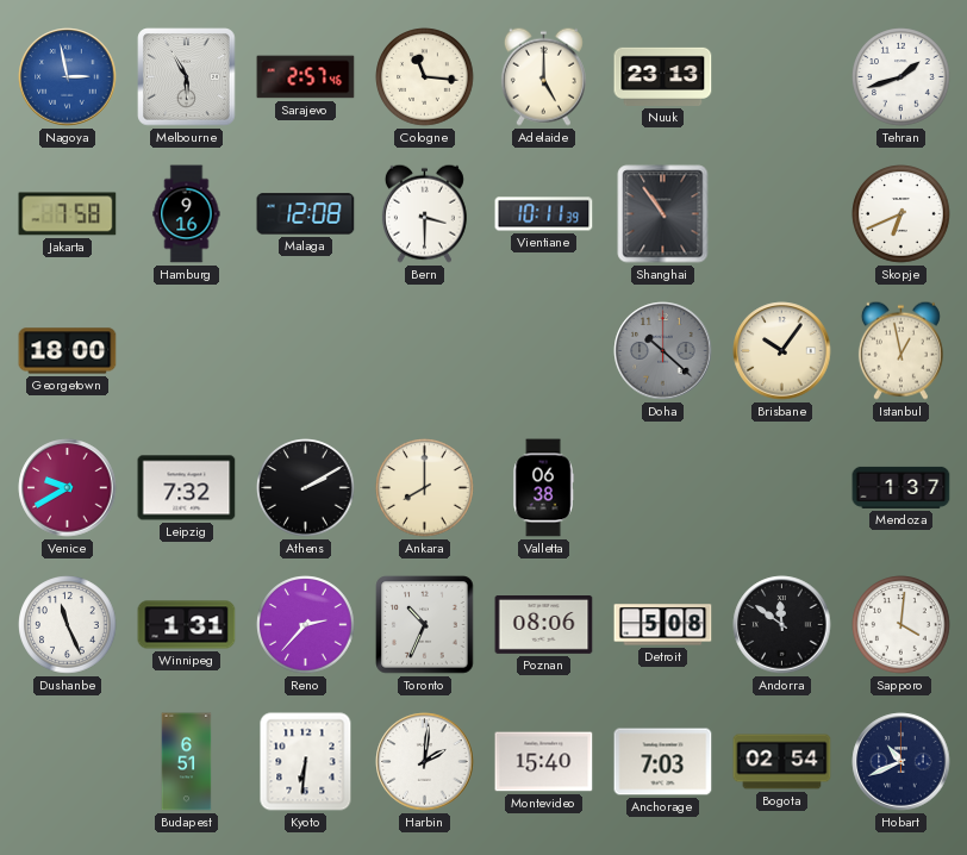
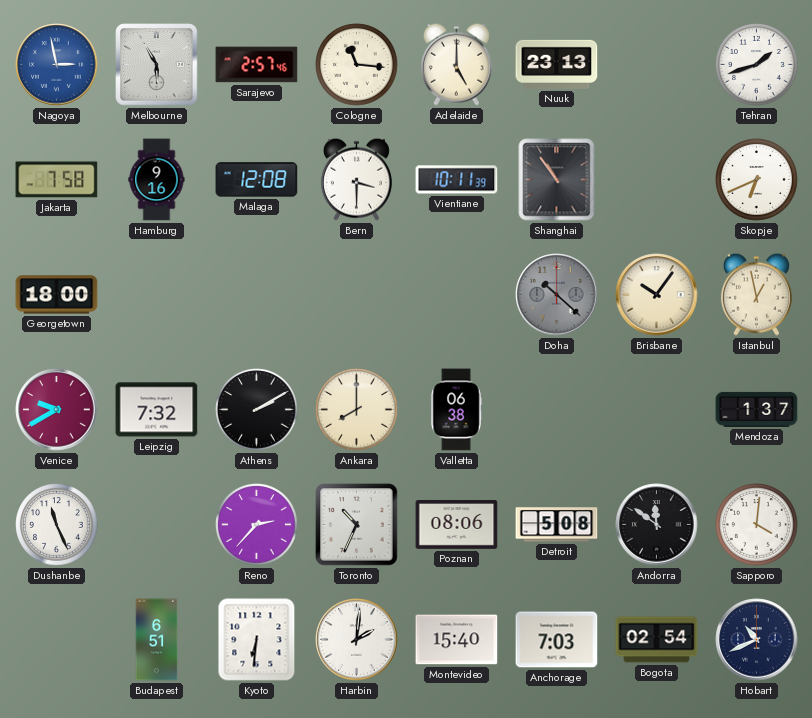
Winnipeg: 1:31 -> none (187, 625)
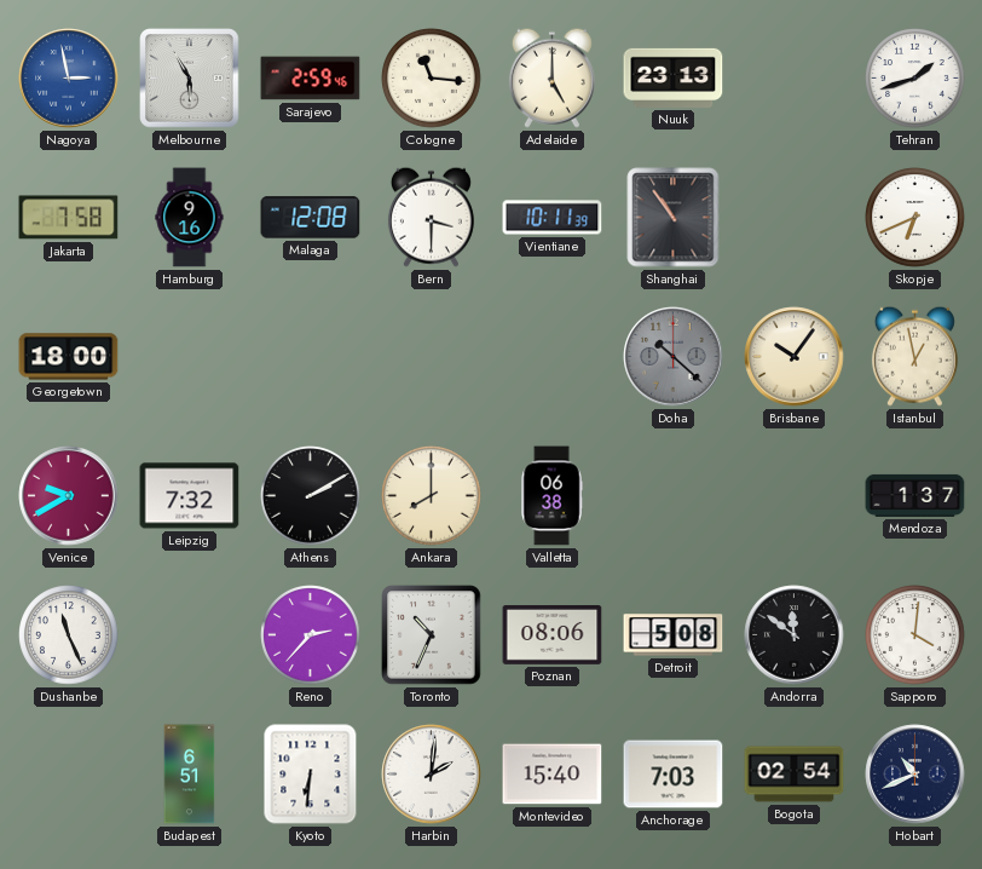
Sarajevo: 2:57 -> 2:59 (311, 79)
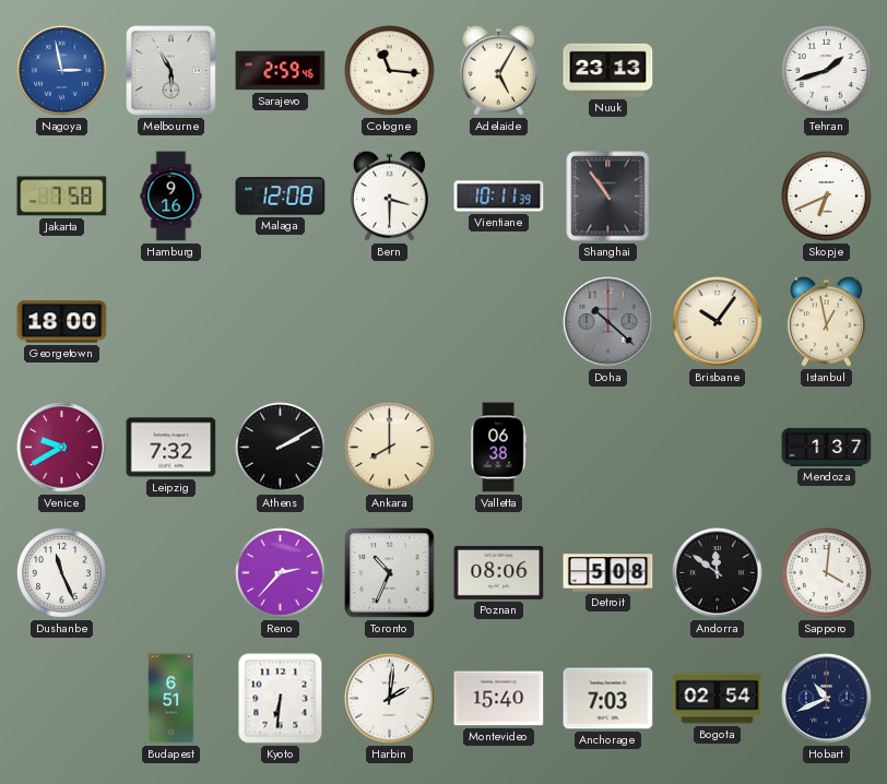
Adelaide: 5:00 -> 5:05 (498, 70)
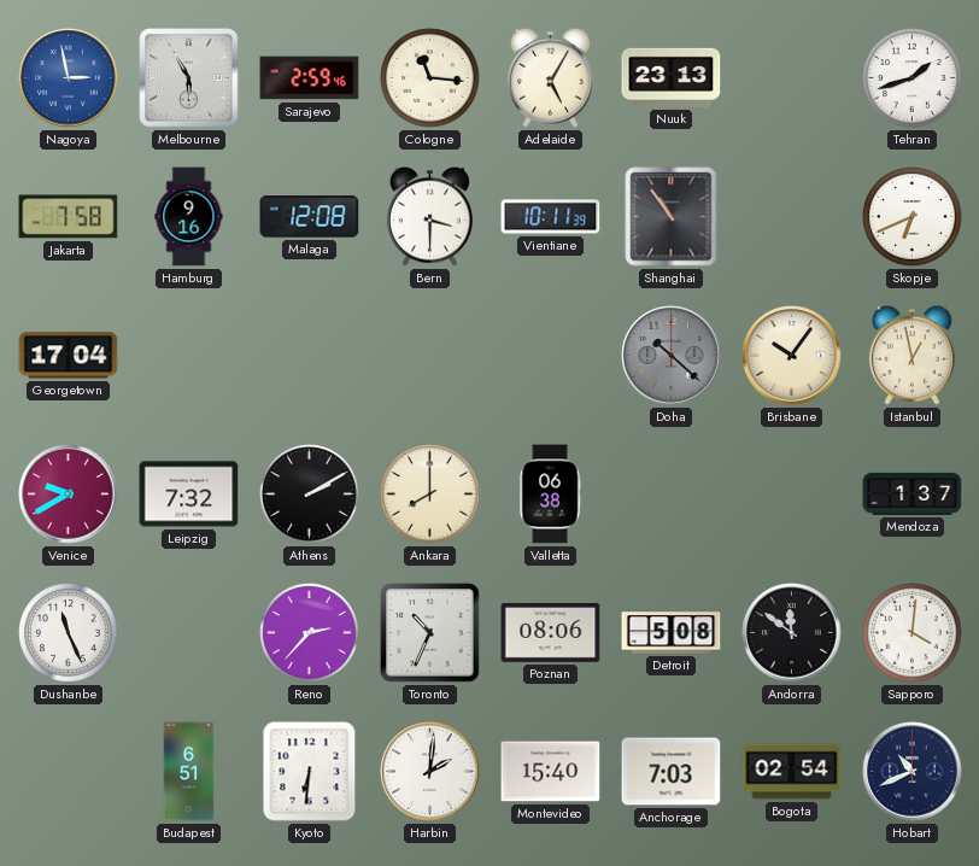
Georgetown: 18:00 -> 17:04 (69, 356)
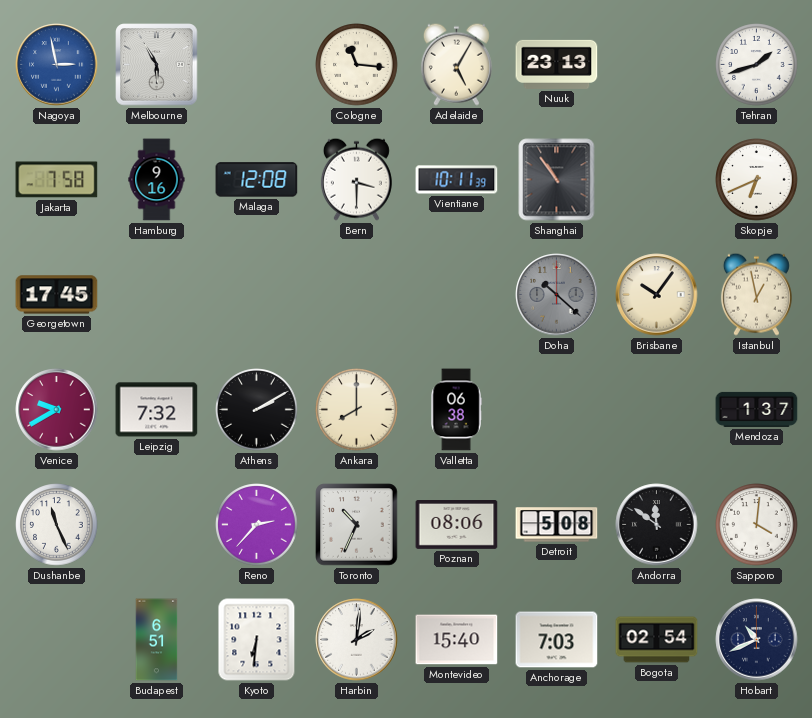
Sarajevo: 2:59 -> none (310, 78)
Georgetown: 17:04 -> 17:45 (57, 295)
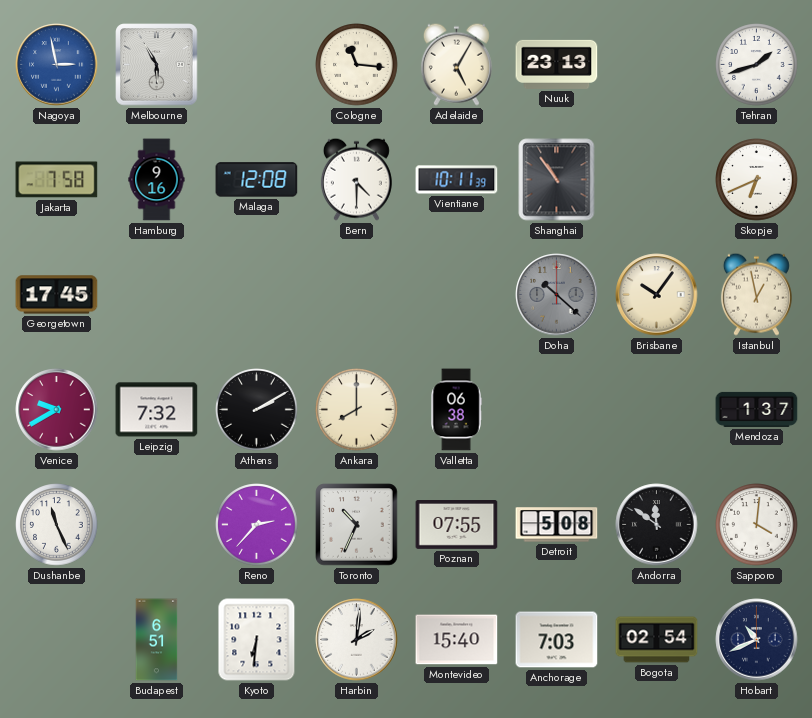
Bern: 3:30 -> 4:30 (356, 179)
Poznan: 08:06 -> 07:55 (457, 525)
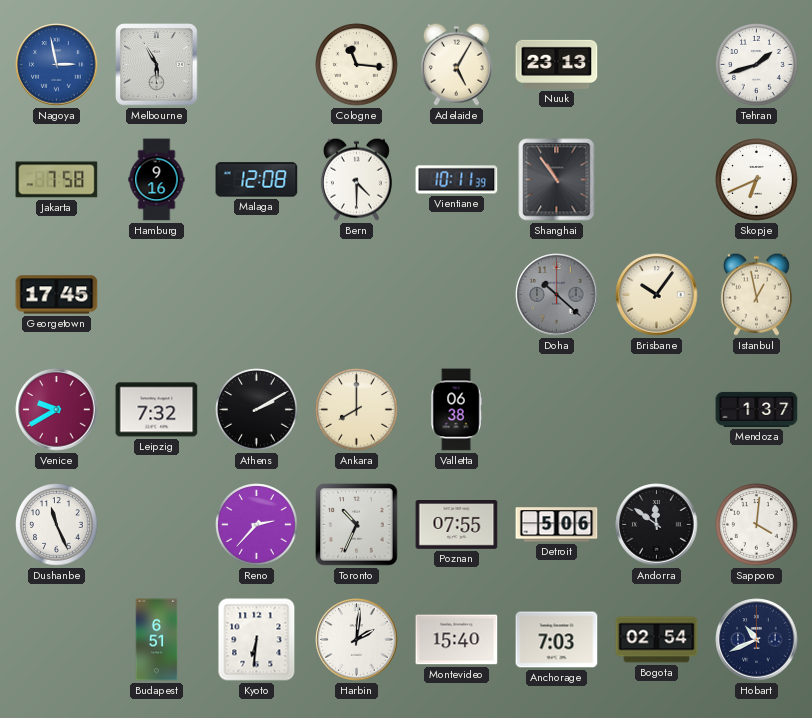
Detroit: 5:08 -> 5:06 (557, 525)
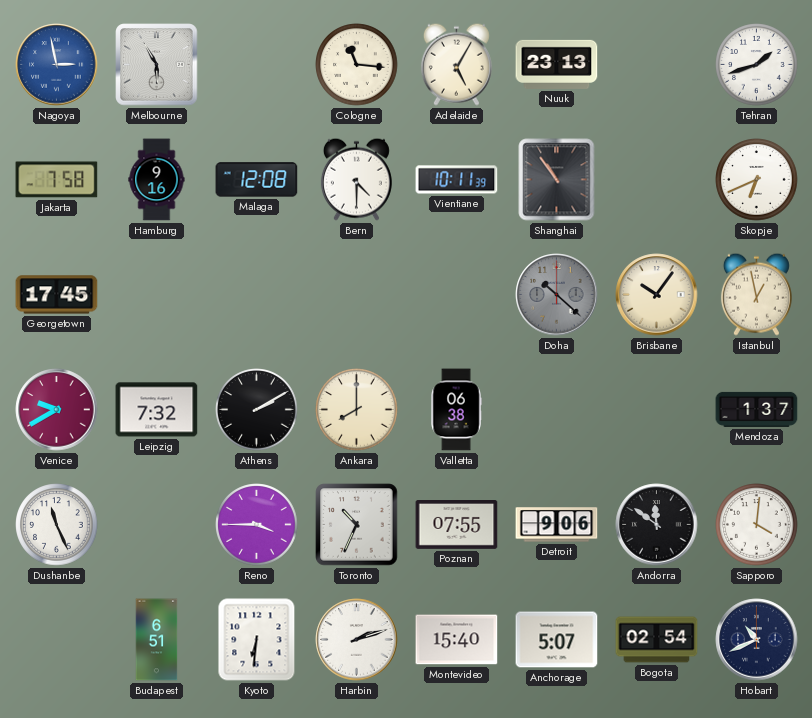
Reno: 2:37 -> 3:45 (257, 525)
Detroit: 5:06 -> 9:06 (557, 525)
Harbin: 2:01 -> 2:12 (357, 640)
Anchorage: 7:03 -> 5:07 (557, 640)
